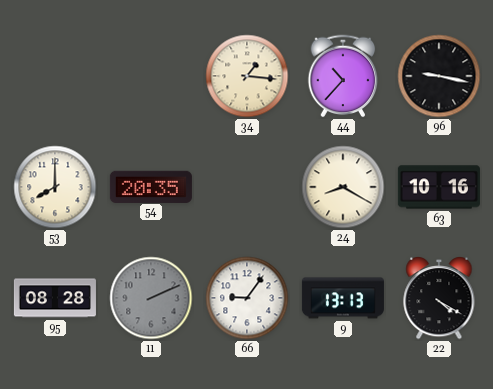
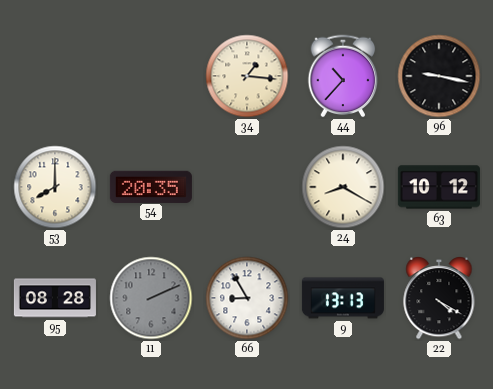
63: 10:16 -> 10:12 (439, 187)
66: 9:06 -> 8:55 (247, 298)
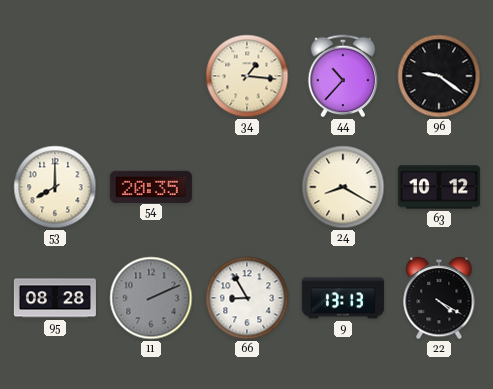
96: 9:17 -> 9:21 (439, 76)
